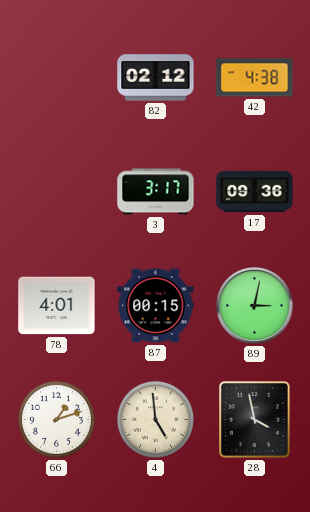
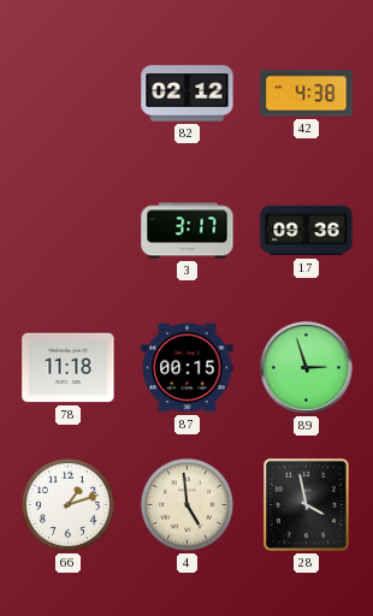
78: 4:01 -> 11:18 (69, 368)
89: 3:02 -> 2:57 (307, 368)
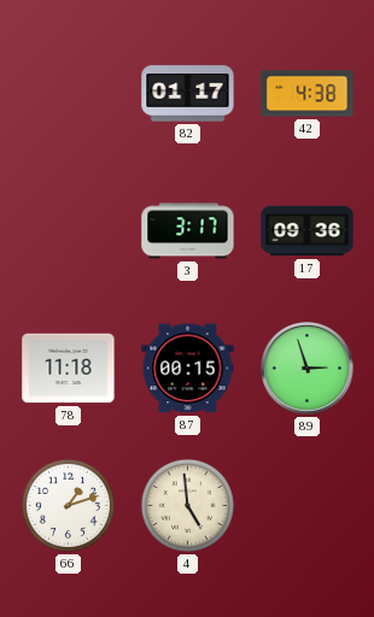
82: 02:12 -> 01:17 (188, 94)
28: 3:58 -> none (307, 505)
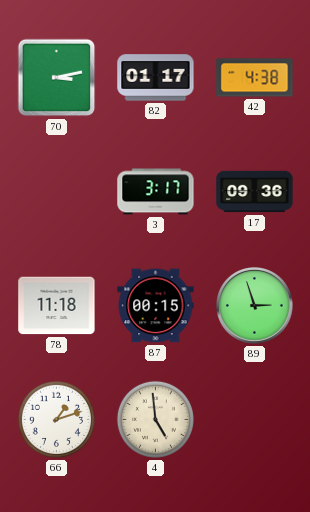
70: none -> 3:13 (57, 78)
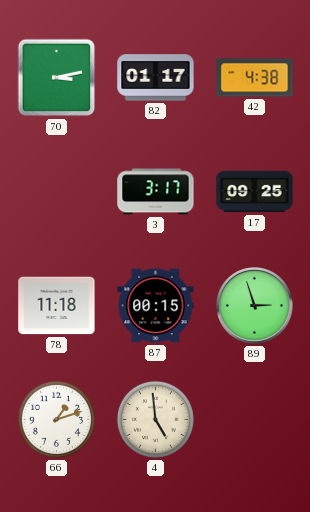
17: 09:36 -> 09:25 (255, 192)
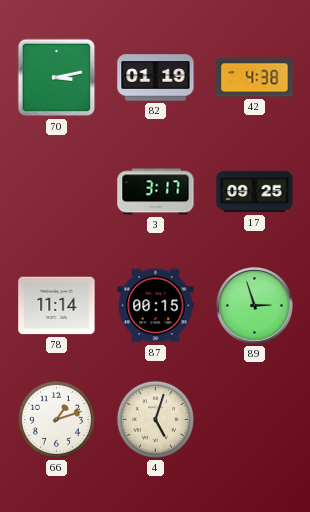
82: 01:17 -> 01:19 (156, 78)
78: 11:18 -> 11:14 (57, 306)
4: 4:59 -> 5:03 (155, 419)
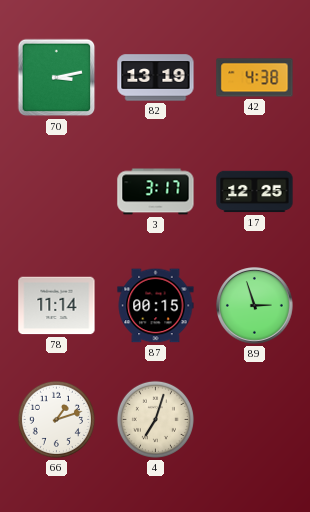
82: 01:19 -> 13:19 (156, 78)
17: 09:25 -> 12:25 (255, 192)
4: 5:03 -> 7:03 (155, 419)
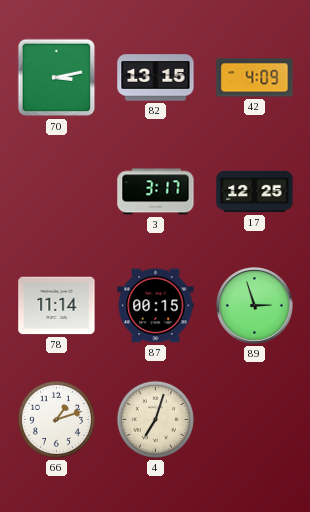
82: 13:19 -> 13:15 (156, 78)
42: 4:38 -> 4:09 (255, 78)
